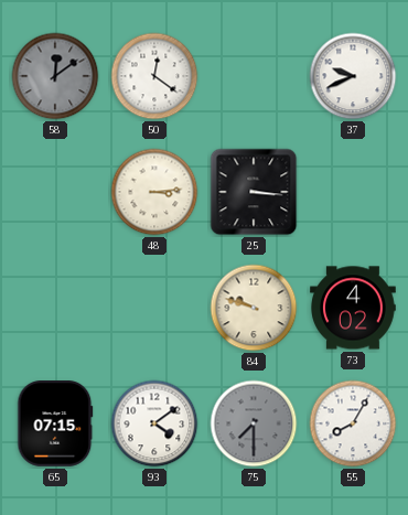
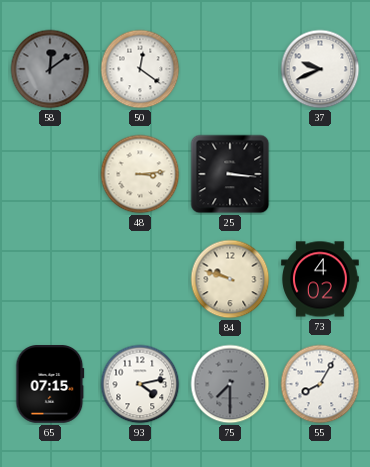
93: 4:09 -> 4:13 (140, 384)
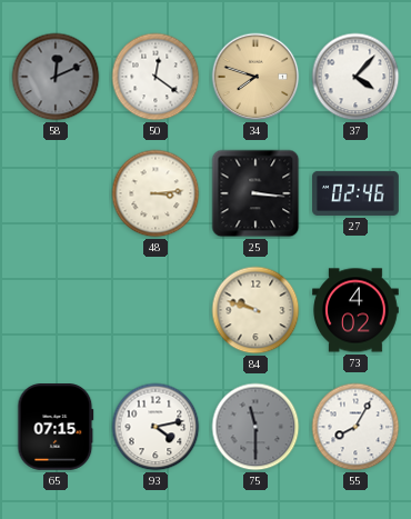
58: 12:09 -> 12:11 (56, 77)
34: none -> 7:48 (255, 77)
37: 9:41 -> 4:07 (355, 77)
27: none -> 02:46 (355, 193)
75: 7:30 -> 11:30 (255, 427)
